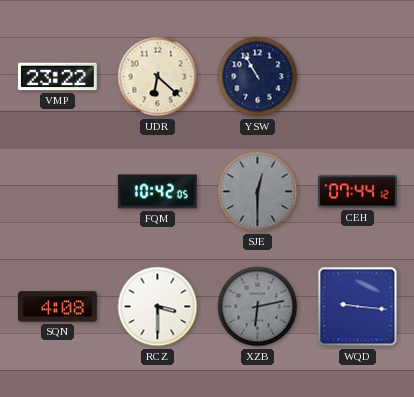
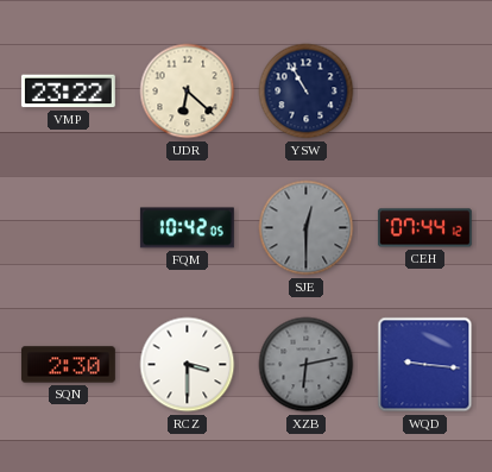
SQN: 4:08 -> 2:30 (68, 365)
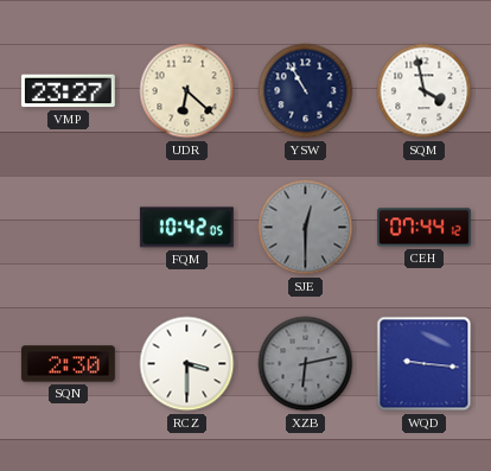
VMP: 23:22 -> 23:27 (68, 91)
SQM: none -> 3:58 (425, 91)
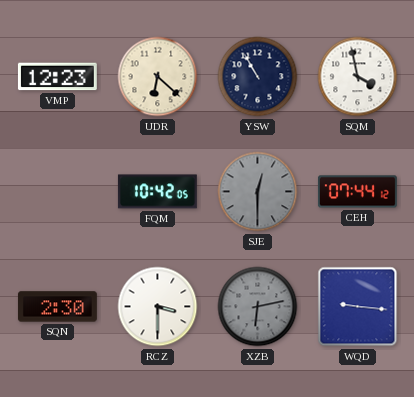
VMP: 23:27 -> 12:23 (57, 77)
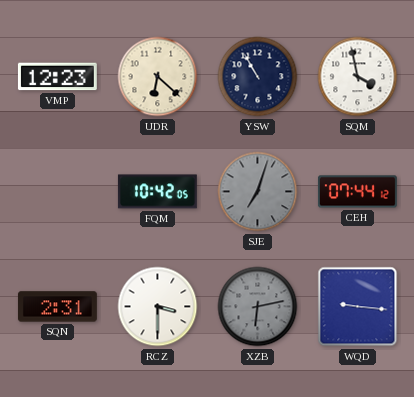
SJE: 12:30 -> 7:03 (258, 192)
SQN: 2:30 -> 2:31 (57, 307)
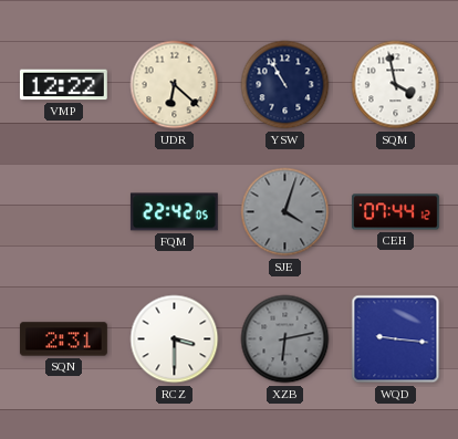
VMP: 12:23 -> 12:22 (63, 85)
FQM: 10:42 -> 22:42 (174, 212)
SJE: 7:03 -> 4:03 (285, 212)
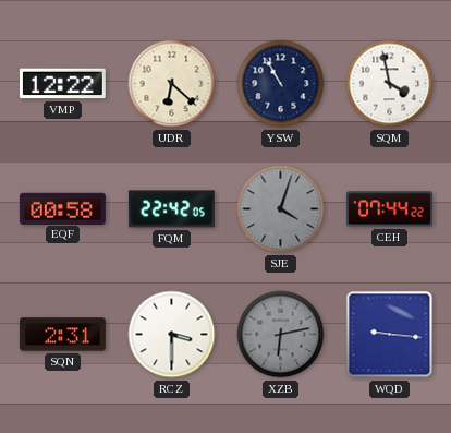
EQF: none -> 00:58 (62, 208)
CEH: 07:44:12 -> 07:44:22 (389, 209)
